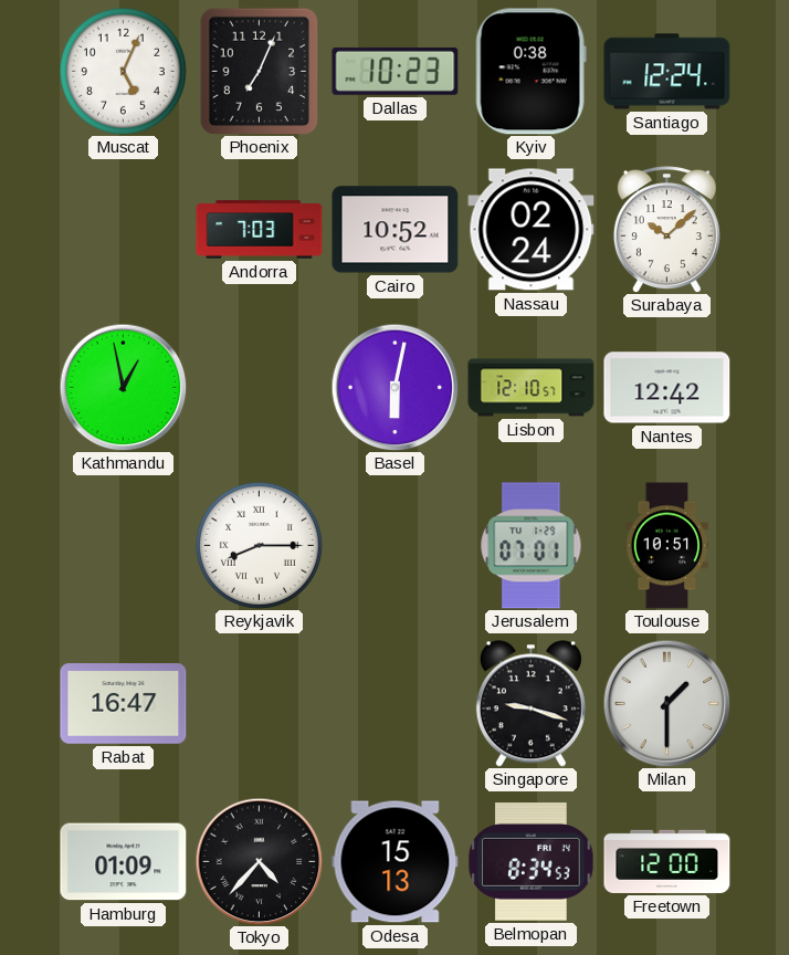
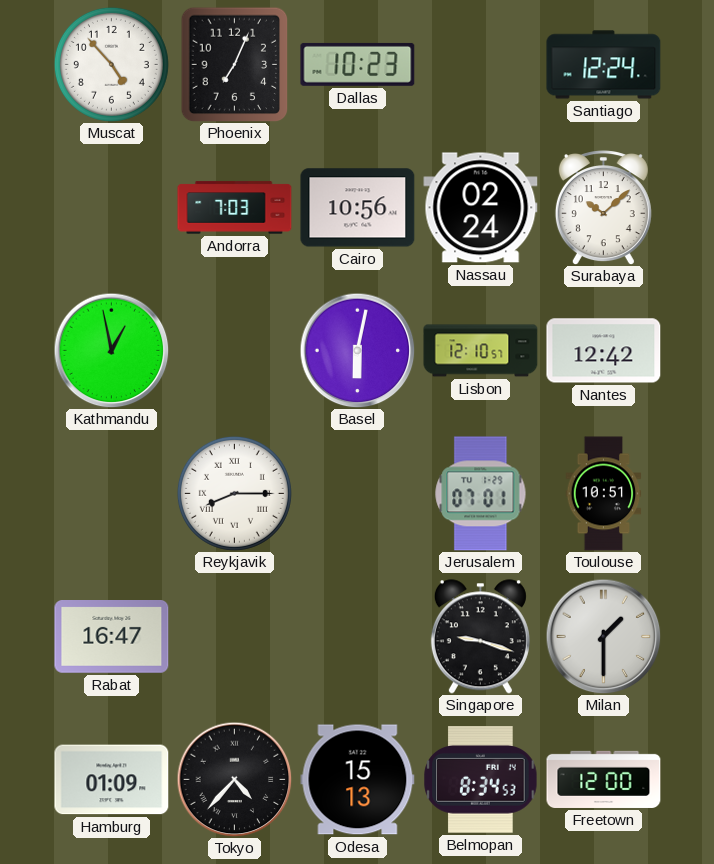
Muscat: 5:04 -> 4:53 (111, 64)
Kyiv: 0:38 -> none (530, 72)
Cairo: 10:52 -> 10:56 (358, 208)
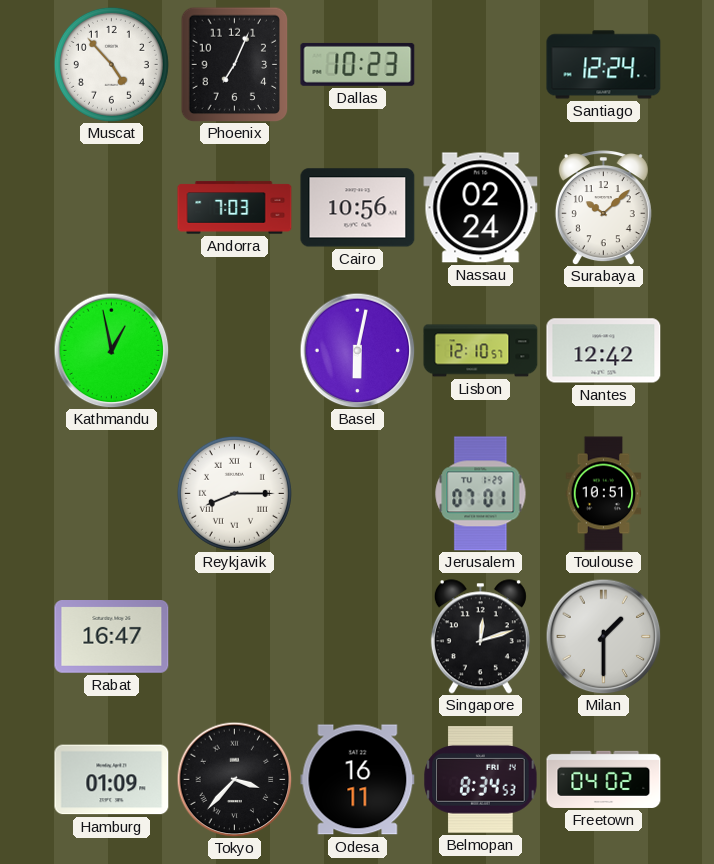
Singapore: 9:18 -> 12:12 (480, 637)
Tokyo: 4:37 -> 3:37 (234, 779)
Odesa: 15:13 -> 16:11 (358, 780)
Freetown: 12:00 -> 04:02 (604, 779)
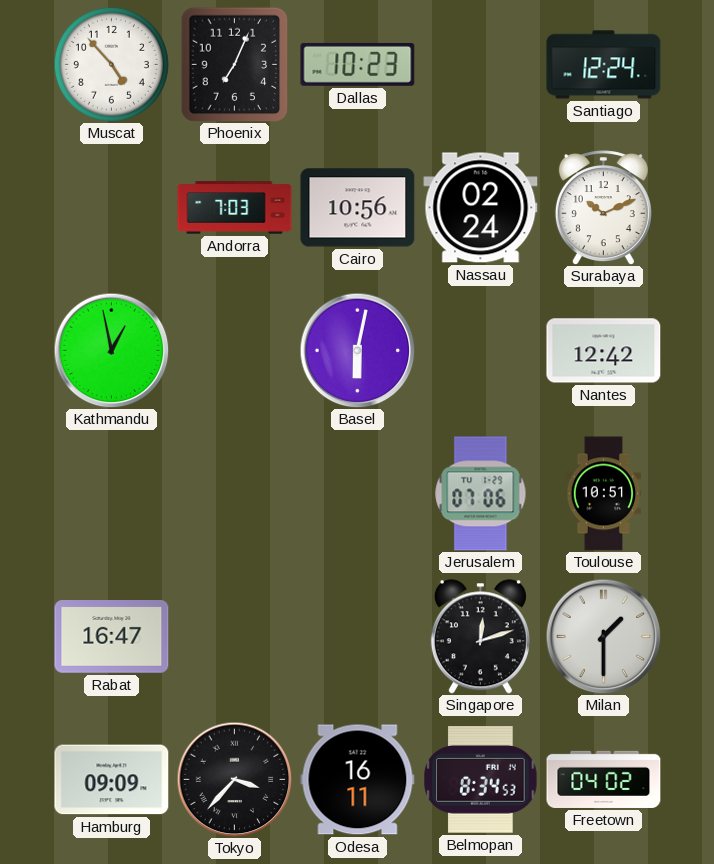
Surabaya: 10:08 -> 10:11 (603, 208)
Lisbon: 12:10 -> none (481, 351)
Reykjavik: 8:15 -> none (234, 493)
Jerusalem: 07:01 -> 07:06 (481, 494)
Hamburg: 01:09 -> 09:09 (112, 780)
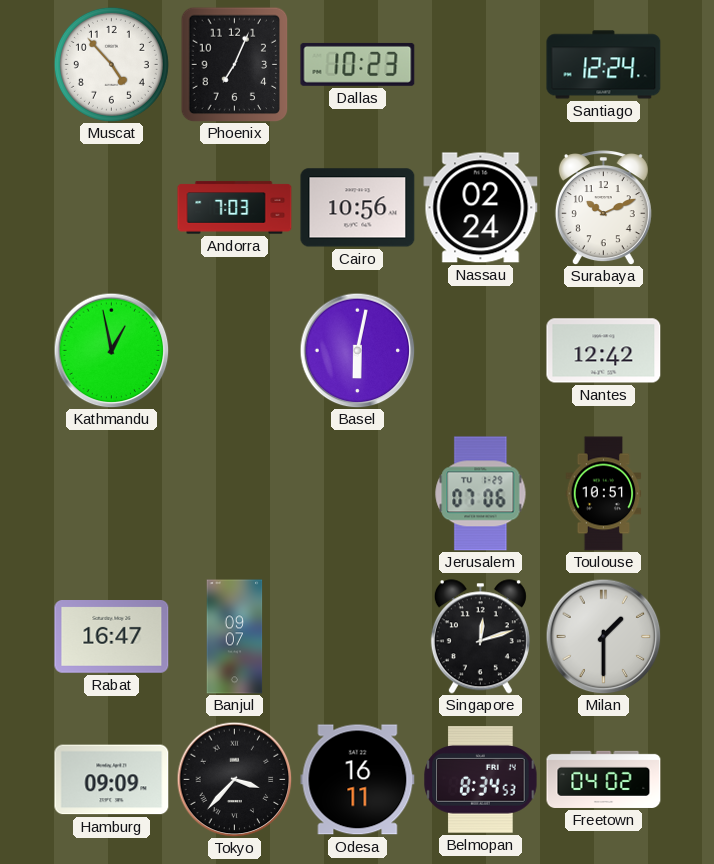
Banjul: none -> 09:07 (235, 637)
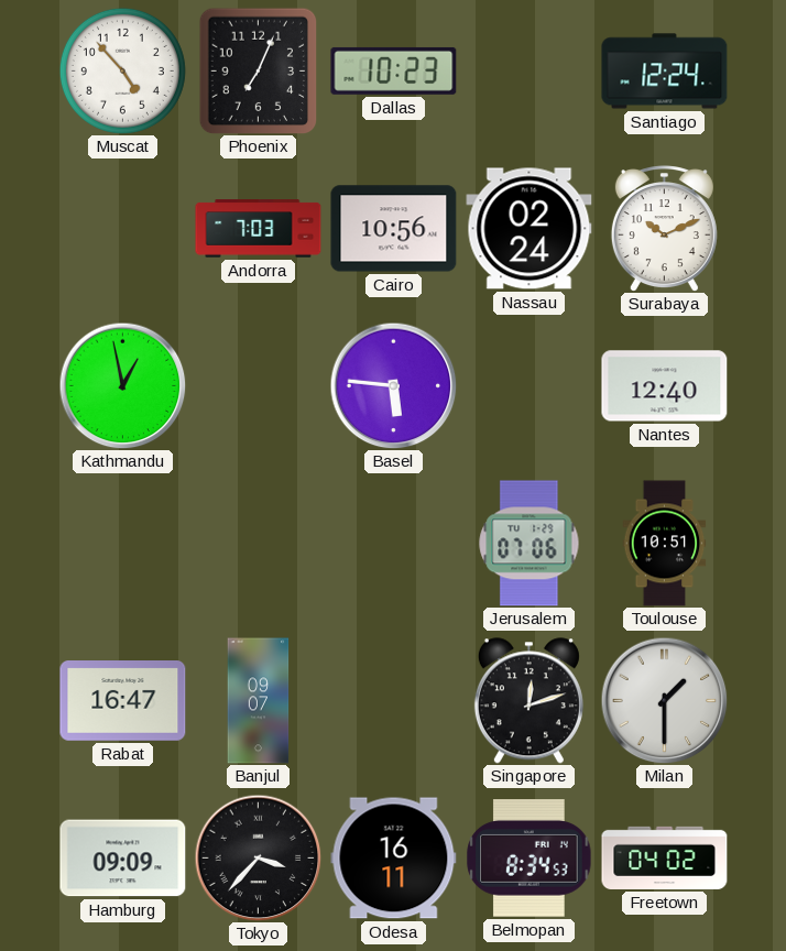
Basel: 6:02 -> 5:46 (393, 385)
Nantes: 12:42 -> 12:40 (665, 386)
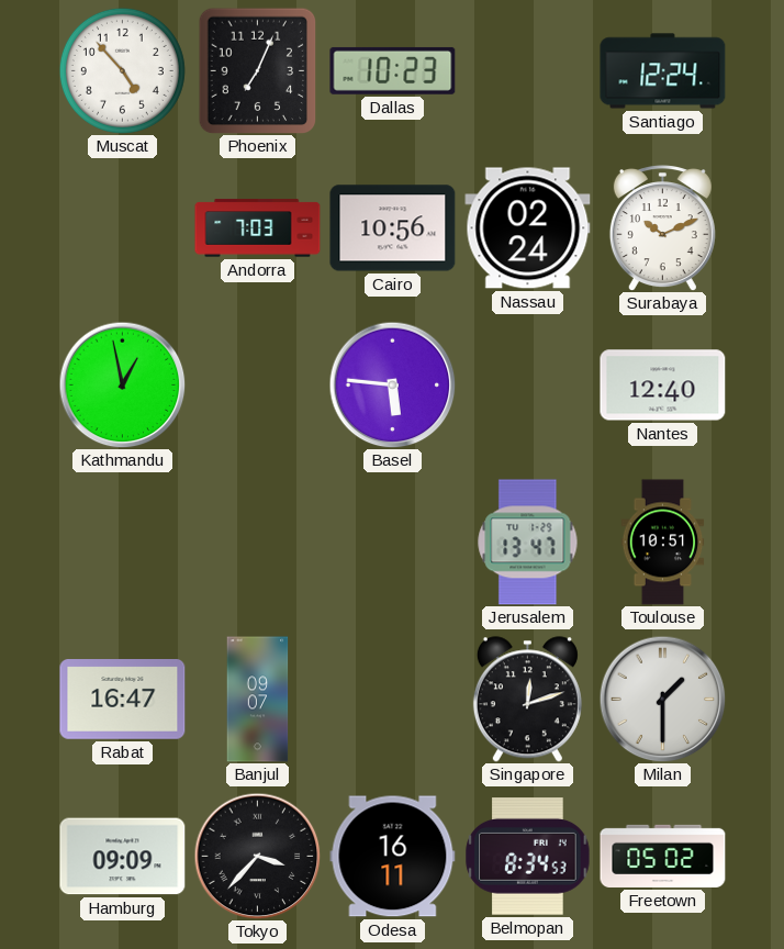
Jerusalem: 07:06 -> 13:47 (528, 543)
Freetown: 04:02 -> 05:02 (663, 856)
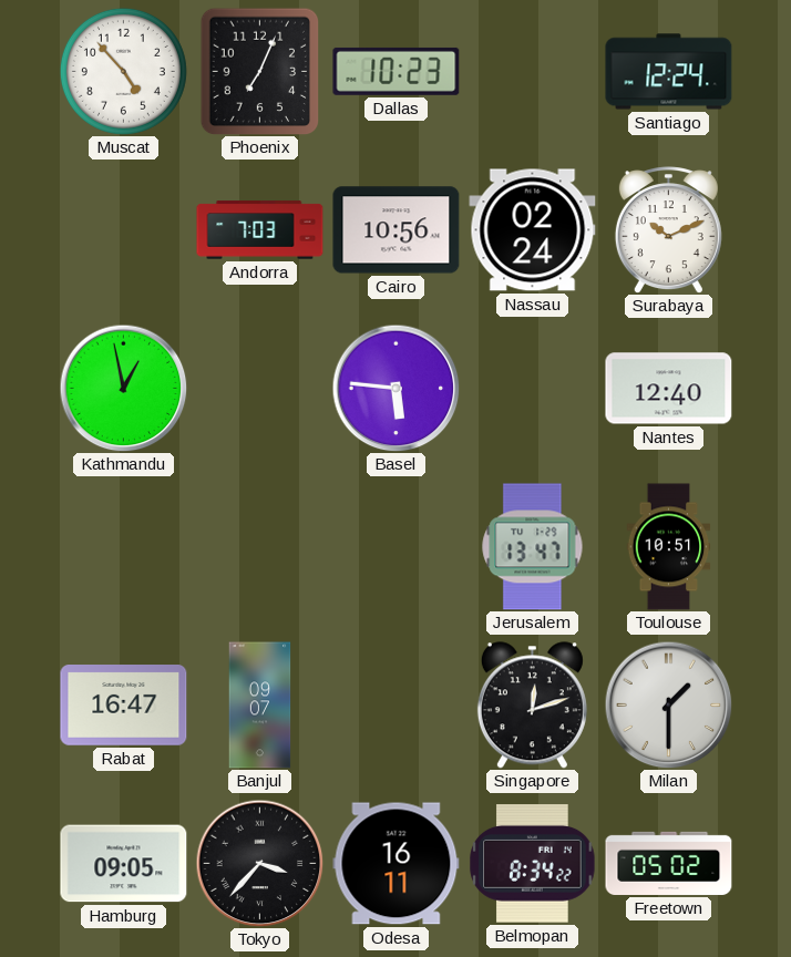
Hamburg: 09:09 -> 09:05 (124, 864)
Belmopan: 8:34:53 -> 8:34:22 (533, 864)
